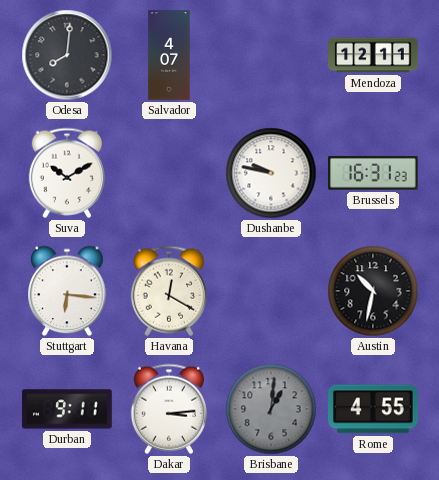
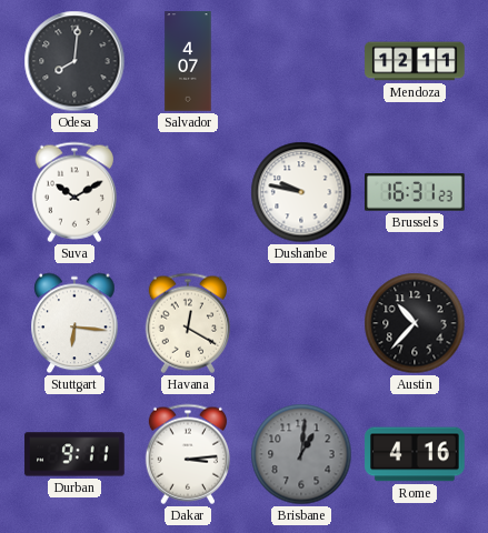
Austin: 10:32 -> 10:37 (415, 323)
Rome: 4:55 -> 4:16 (415, 454)
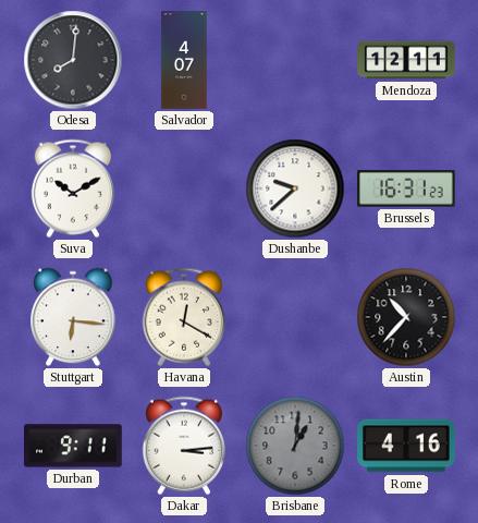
Dushanbe: 9:47 -> 9:38 (295, 188)
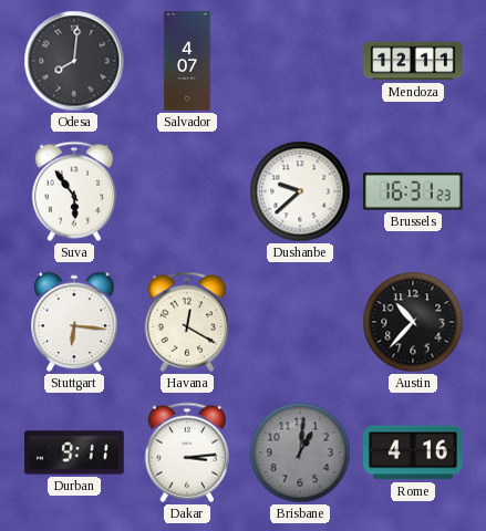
Suva: 10:10 -> 5:54 (73, 191)
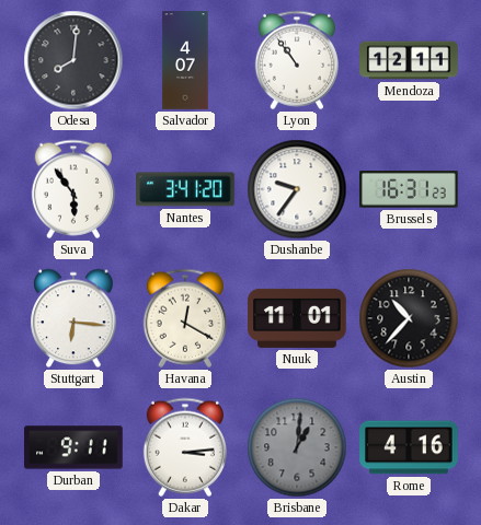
Lyon: none -> 10:54 (296, 60)
Nantes: none -> 3:41 (185, 189)
Dushanbe: 9:38 -> 9:36 (297, 189)
Nuuk: none -> 11:01 (297, 318)
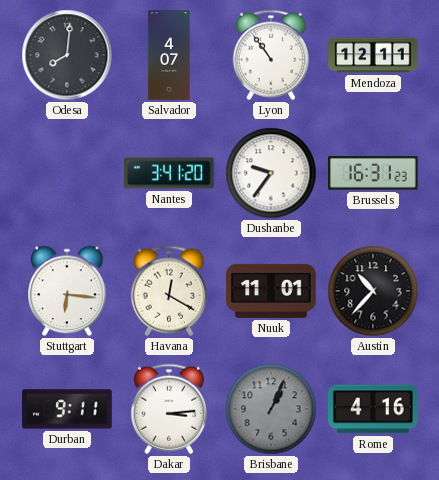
Suva: 5:54 -> none (72, 189)
Brisbane: 1:01 -> 1:04 (271, 409)
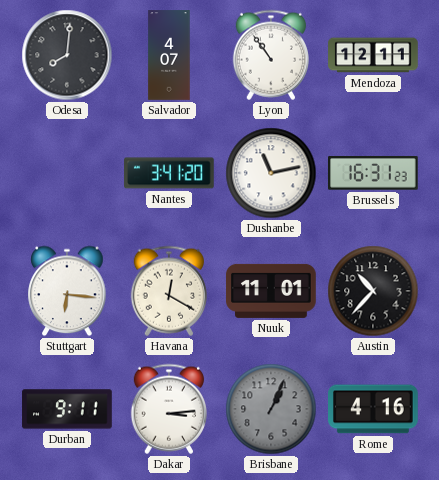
Dushanbe: 9:36 -> 11:13 (271, 173)
